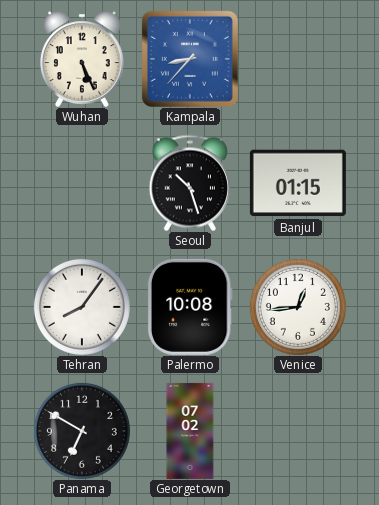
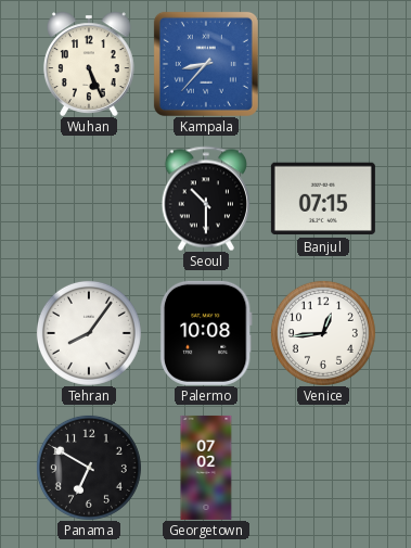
Seoul: 10:27 -> 10:30 (206, 199)
Banjul: 01:15 -> 07:15 (323, 199)
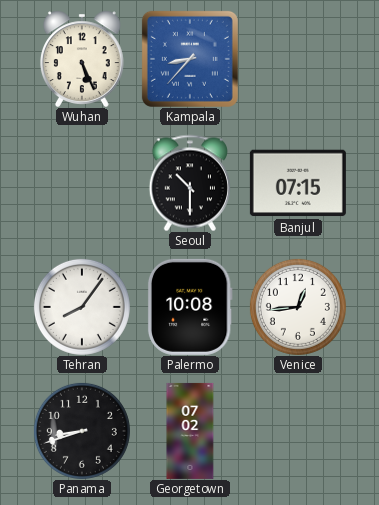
Panama: 6:50 -> 8:42 (82, 431)
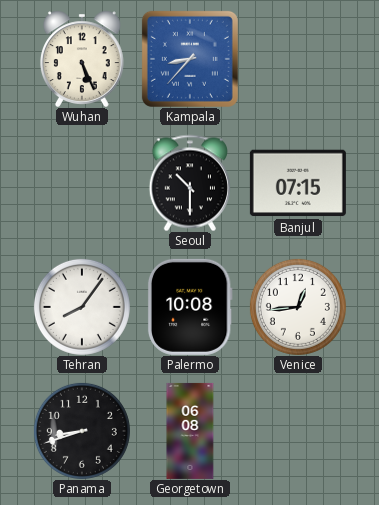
Georgetown: 07:02 -> 06:08 (190, 431)
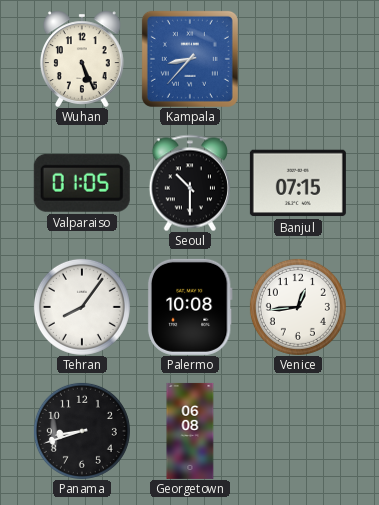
Valparaiso: none -> 01:05 (82, 183)
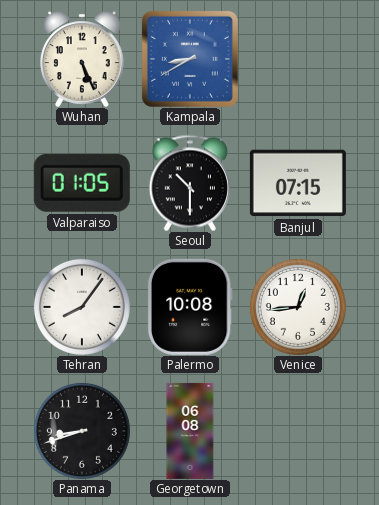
Kampala: 8:37 -> 8:40 (190, 59)
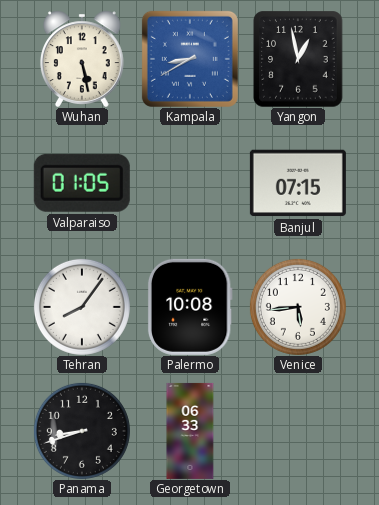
Wuhan: 5:26 -> 5:28 (82, 59)
Yangon: none -> 12:58 (298, 59)
Seoul: 10:30 -> none (190, 183)
Venice: 12:44 -> 5:44 (298, 307)
Georgetown: 06:08 -> 06:33 (190, 431)
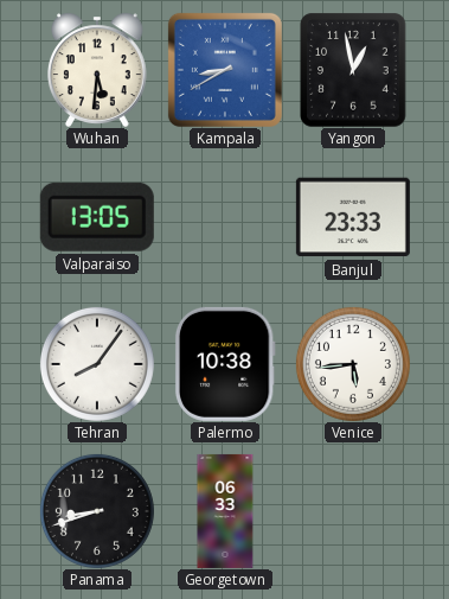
Wuhan: 5:28 -> 5:31 (97, 70)
Valparaiso: 01:05 -> 13:05 (97, 217)
Banjul: 07:15 -> 23:33 (353, 217)
Palermo: 10:08 -> 10:38 (225, 364)
